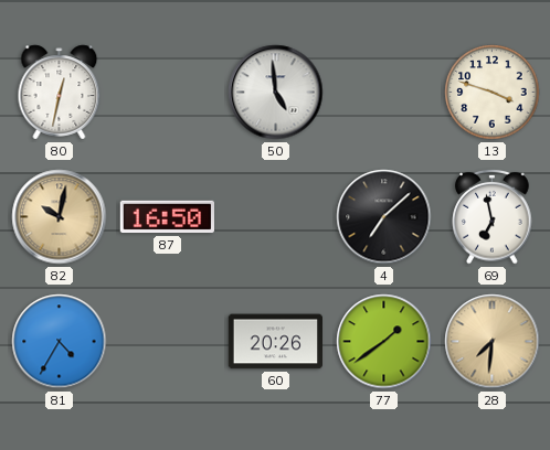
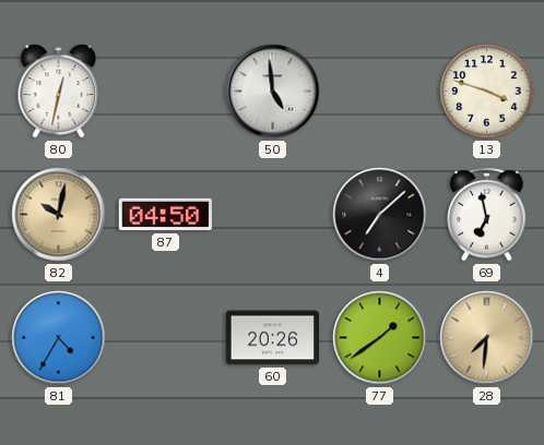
87: 16:50 -> 04:50 (165, 215)
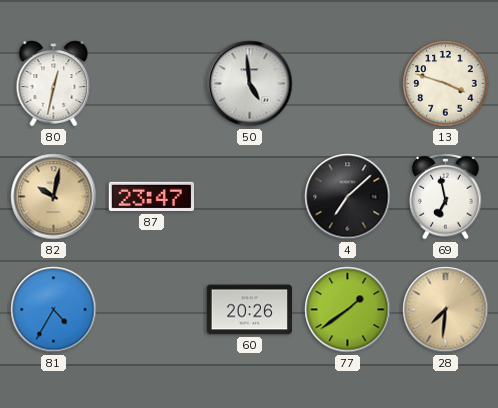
87: 04:50 -> 23:47 (151, 197)
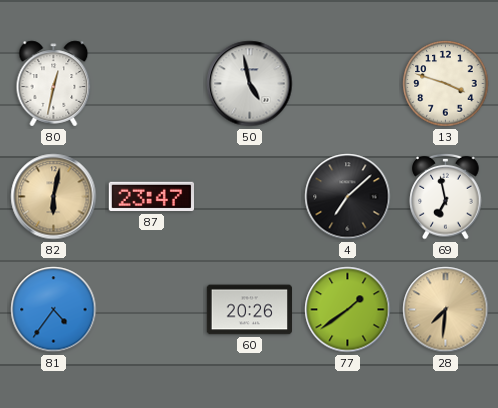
50: 4:59 -> 4:58 (250, 84)
82: 10:02 -> 6:02 (54, 197)
81: 4:35 -> 4:36 (54, 310)
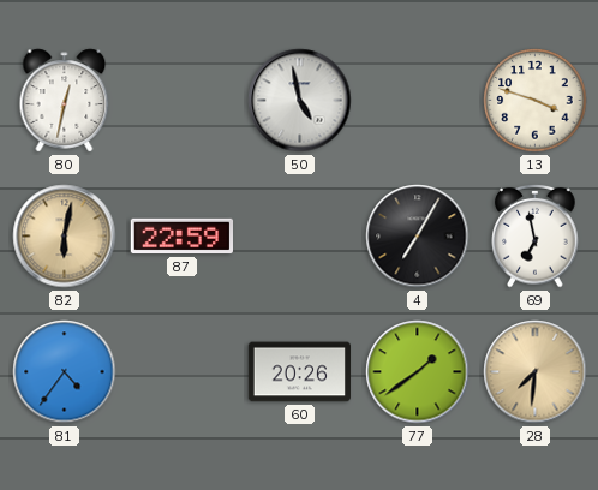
87: 23:47 -> 22:59 (181, 237)
4: 7:08 -> 7:05 (418, 237)
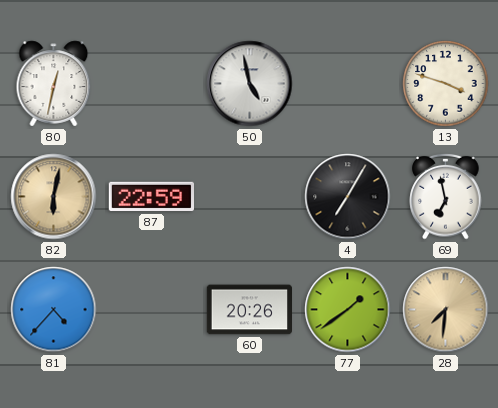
81: 4:36 -> 4:37 (54, 310)
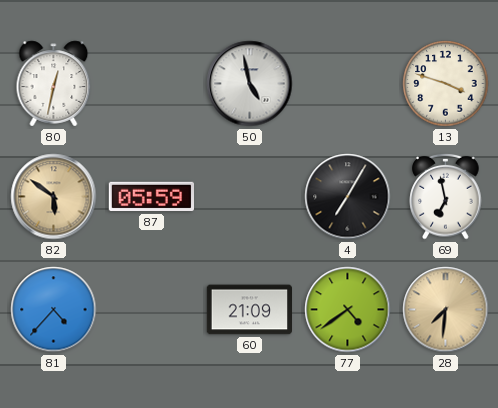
82: 6:02 -> 5:51 (54, 197)
87: 22:59 -> 05:59 (151, 197)
60: 20:26 -> 21:09 (250, 310)
77: 1:39 -> 4:39 (348, 310)
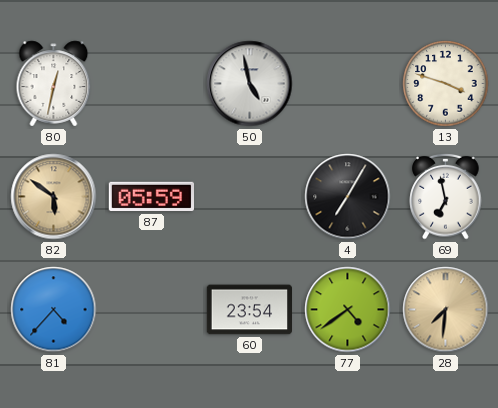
60: 21:09 -> 23:54 (250, 310)
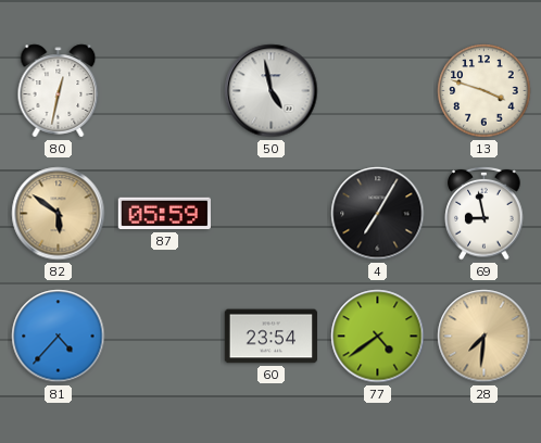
69: 6:58 -> 8:58 (485, 213)
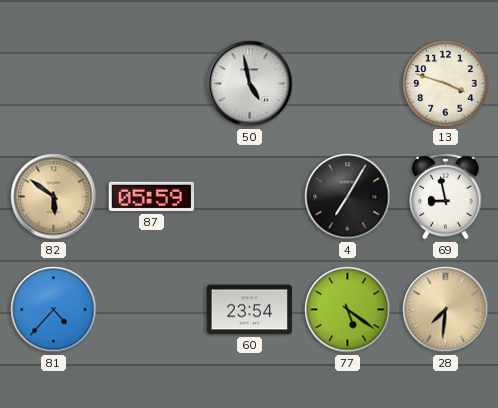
80: 12:32 -> none (59, 91)
77: 4:39 -> 5:21 (348, 310)
